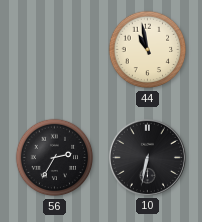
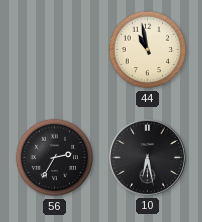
10: 6:32 -> 6:28 (147, 157)
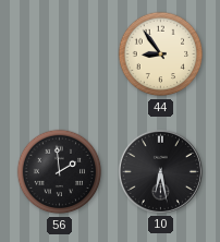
44: 10:58 -> 8:54 (161, 55)
56: 2:35 -> 1:59 (60, 172)
